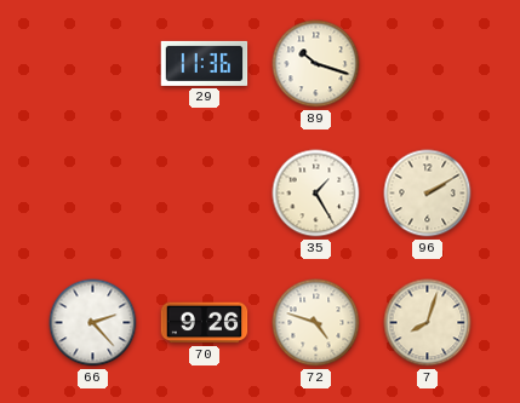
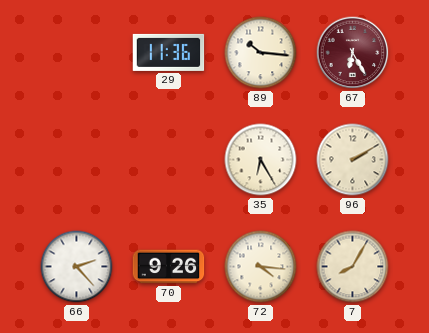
89: 10:18 -> 10:16 (261, 53)
67: none -> 6:25 (353, 53)
35: 1:25 -> 6:25 (261, 160)
72: 4:48 -> 4:16 (261, 267)
7: 8:03 -> 8:05 (353, 267)
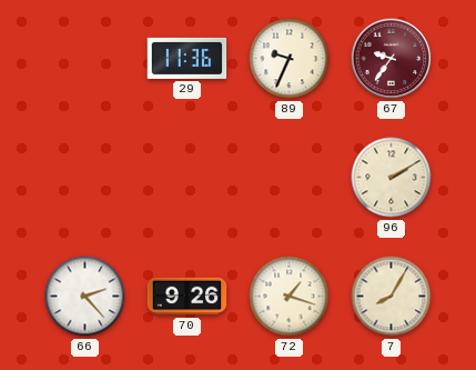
89: 10:16 -> 9:34 (290, 59)
67: 6:25 -> 9:36 (392, 59)
35: 6:25 -> none (261, 160)
72: 4:16 -> 1:18 (290, 297)
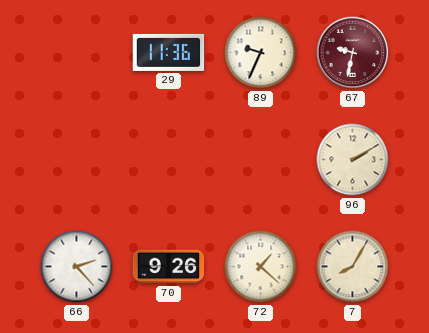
67: 9:36 -> 9:32 (353, 53)
72: 1:18 -> 1:22 (261, 267)
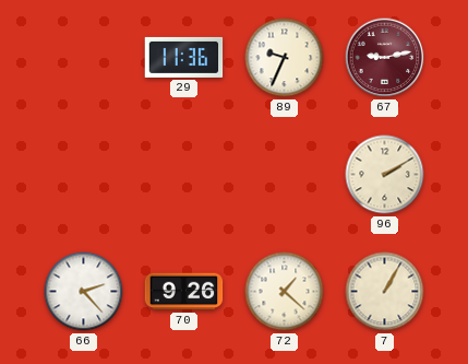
67: 9:32 -> 9:13 (385, 58)
7: 8:05 -> 1:05 (385, 292)
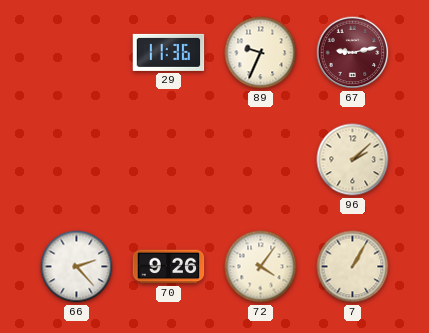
96: 2:10 -> 2:08 (353, 160)
72: 1:22 -> 4:06 (261, 267)
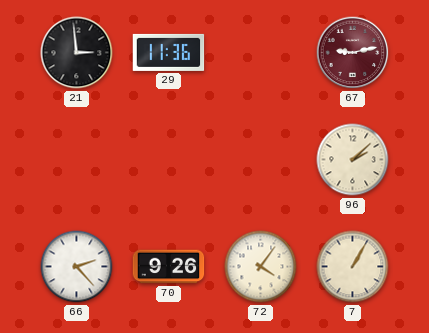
21: none -> 2:59 (77, 53)
89: 9:34 -> none (261, 53)
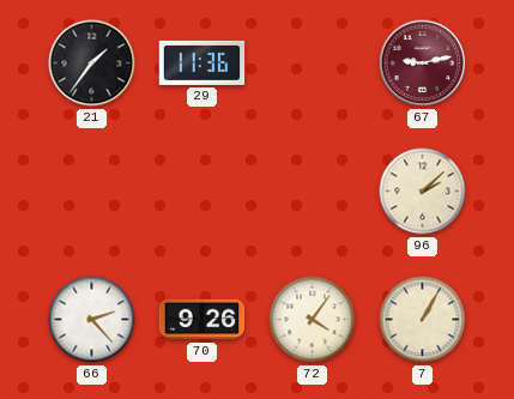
21: 2:59 -> 1:36 (92, 64)
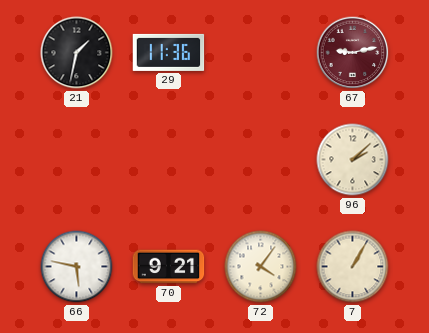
21: 1:36 -> 1:32 (77, 53)
66: 2:23 -> 5:47 (77, 267)
70: 9:26 -> 9:21 (169, 267)
